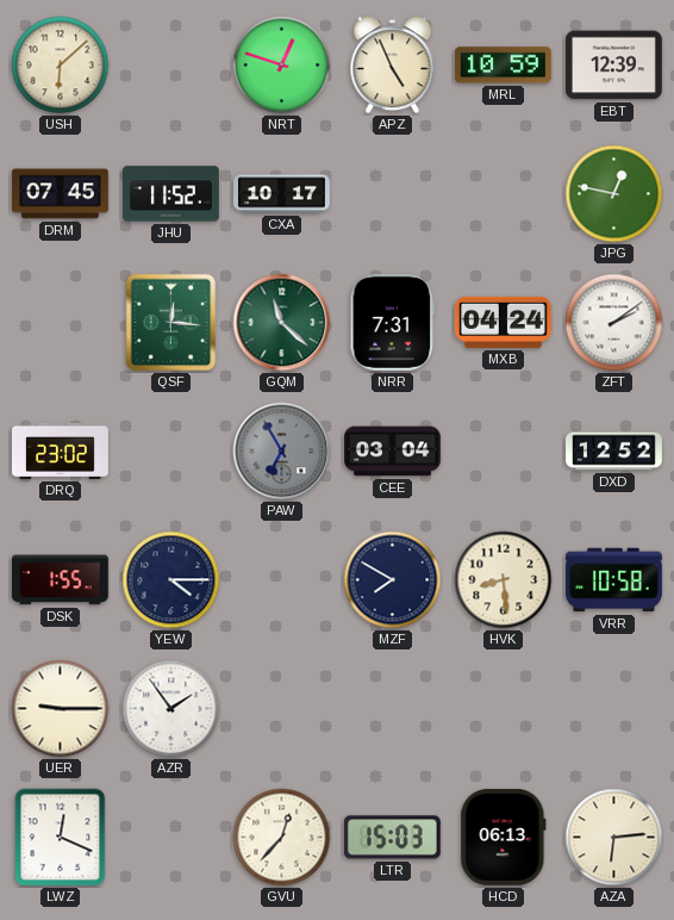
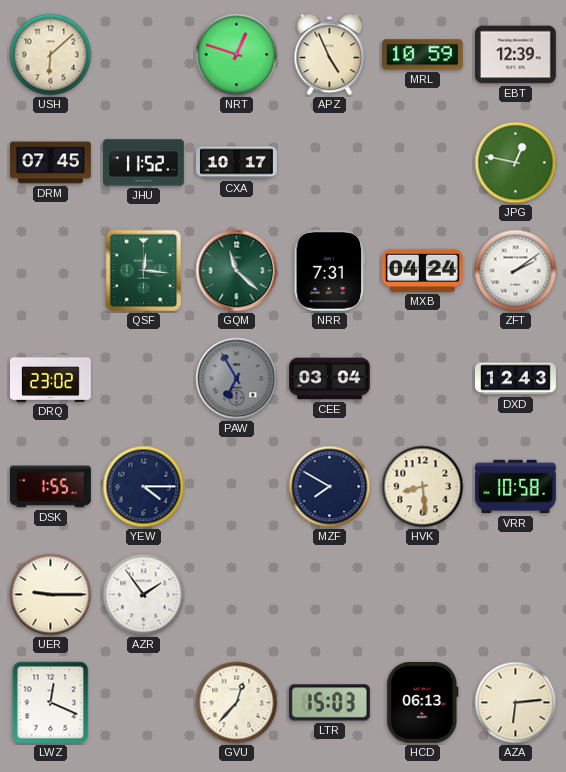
DXD: 12:52 -> 12:43 (516, 379)
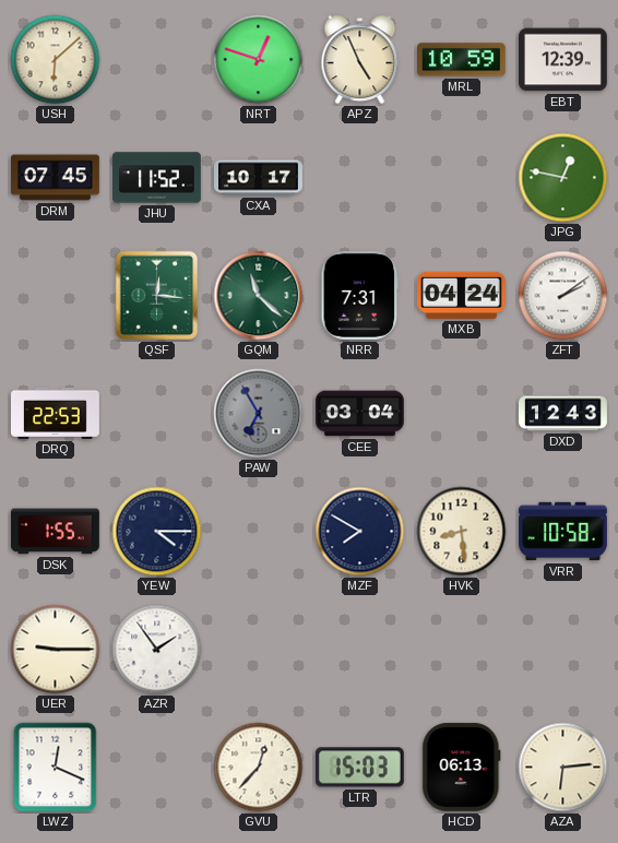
DRQ: 23:02 -> 22:53 (56, 413)
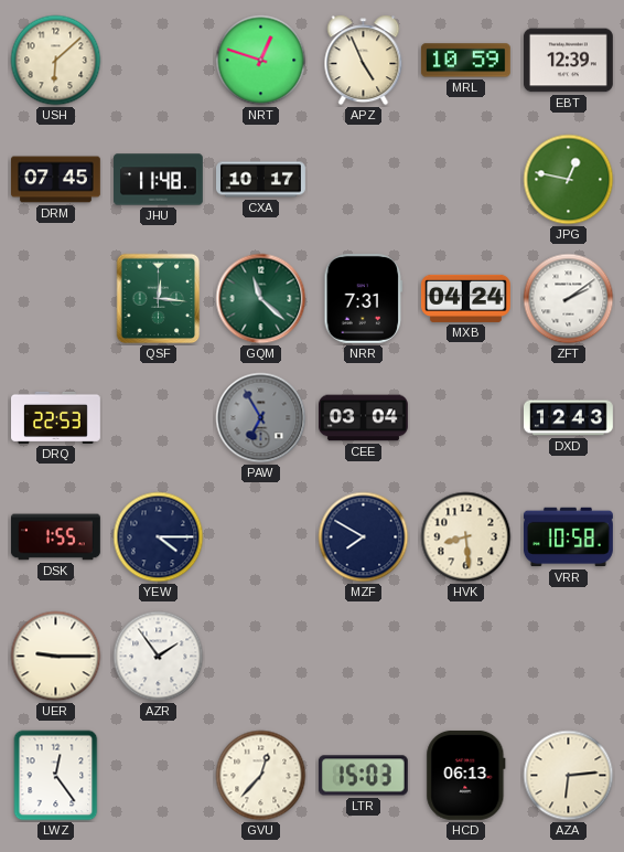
JHU: 11:52 -> 11:48 (159, 180)
LWZ: 12:19 -> 12:24 (56, 776)
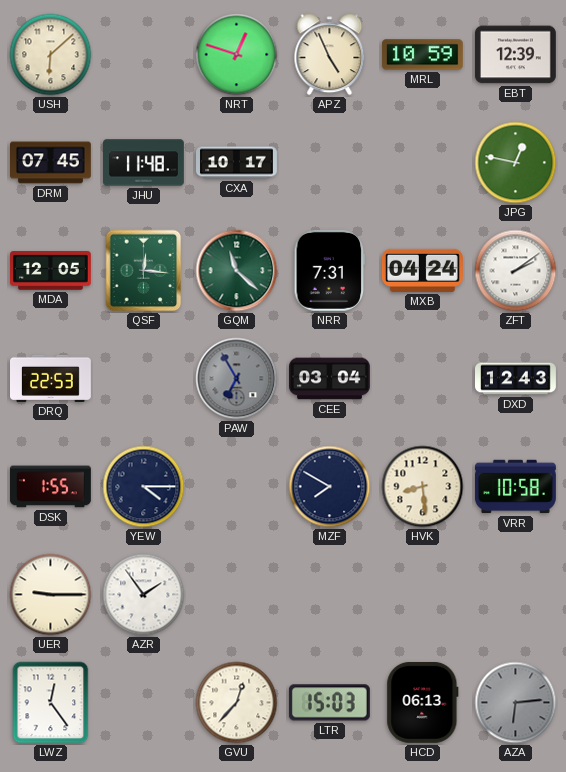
MDA: none -> 12:05 (51, 271)
AZA dial: cream -> grey (516, 703)
